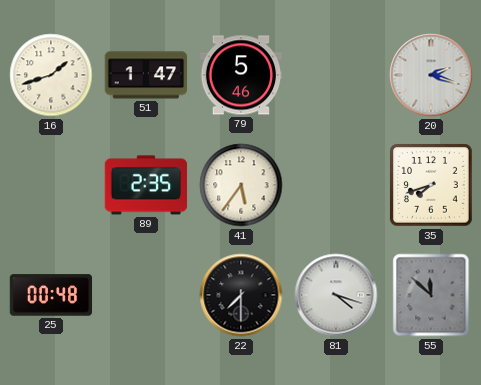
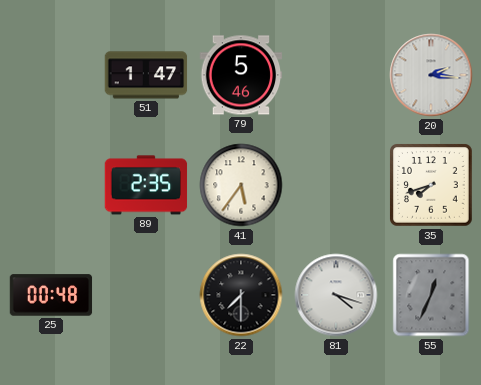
16: 1:42 -> none (51, 75)
20: 2:18 -> 2:16 (431, 75)
55: 11:52 -> 12:34 (431, 295)
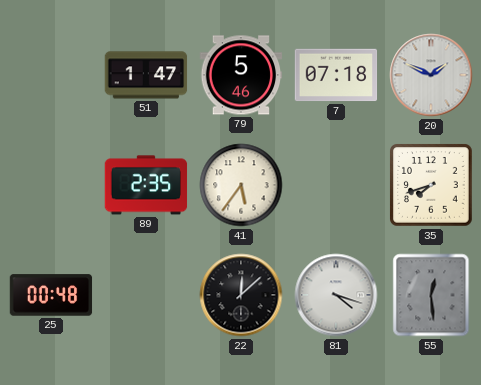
7: none -> 07:18 (336, 75)
20: 2:16 -> 1:49 (431, 75)
22: 7:30 -> 12:08 (241, 295)
55: 12:34 -> 12:29 (431, 295)
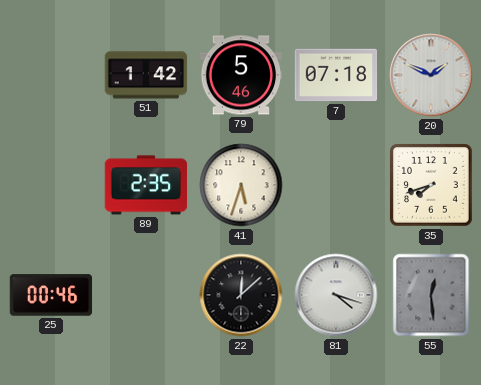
51: 1:47 -> 1:42 (146, 75)
41: 5:36 -> 5:33 (241, 185)
25: 00:48 -> 00:46 (51, 295)
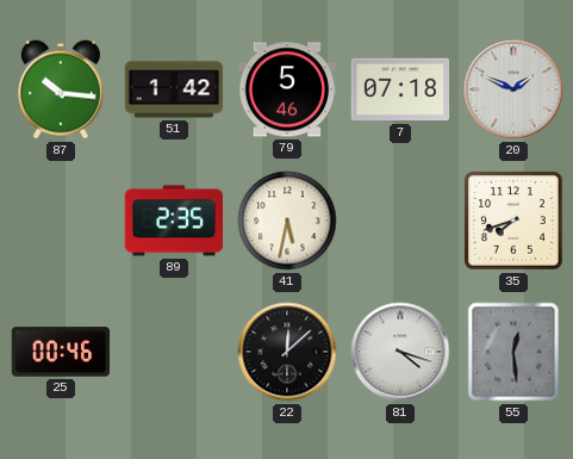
87: none -> 10:16 (62, 89)
41: 5:33 -> 5:32 (287, 221)
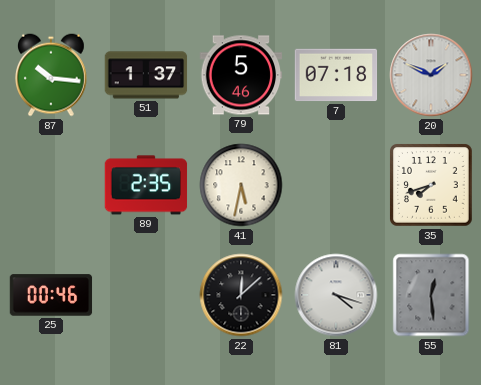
51: 1:42 -> 1:37 (146, 75)
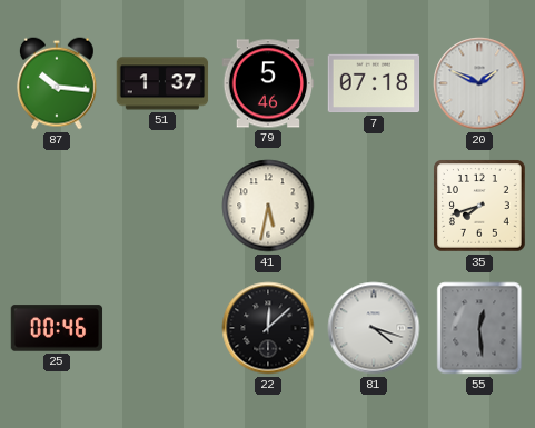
89: 2:35 -> none (146, 185)
